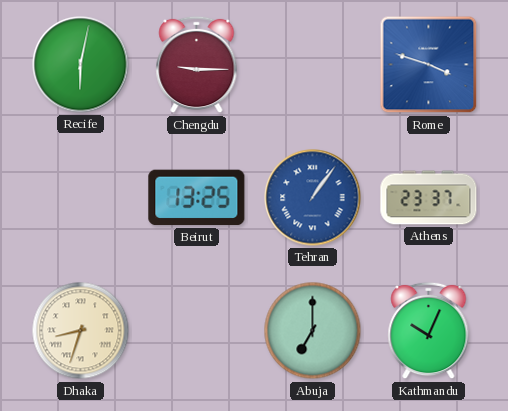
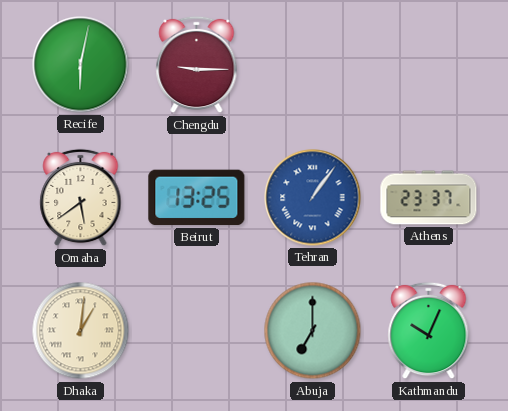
Rome: 3:48 -> none (429, 65)
Omaha: none -> 5:39 (81, 198)
Dhaka: 8:33 -> 1:01 (81, 331)
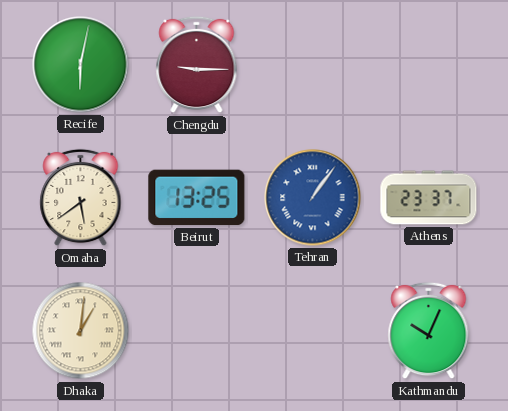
Abuja: 7:00 -> none (313, 331)
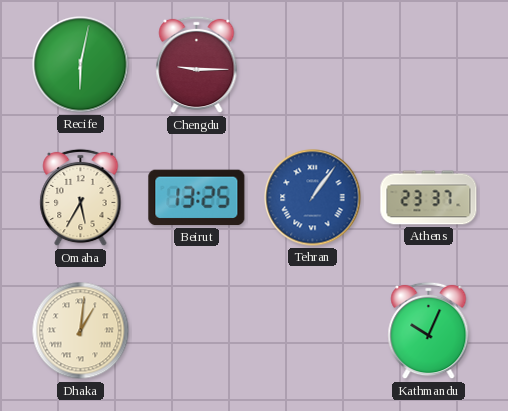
Omaha: 5:39 -> 5:35 (81, 198)
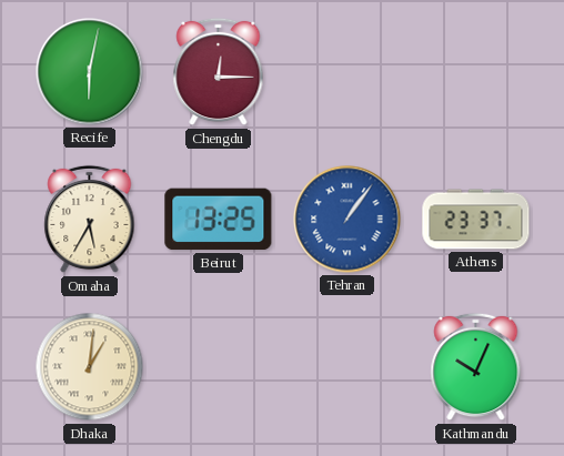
Chengdu: 9:15 -> 12:15 (219, 72)
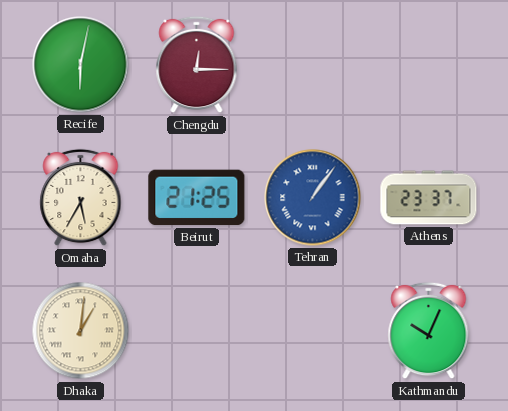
Beirut: 13:25 -> 21:25 (197, 198)
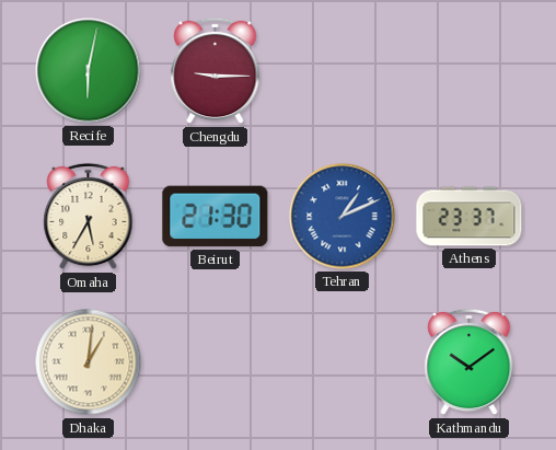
Chengdu: 12:15 -> 9:15 (216, 71)
Beirut: 21:25 -> 21:30 (216, 217)
Tehran: 1:06 -> 1:11 (343, 217)
Kathmandu: 10:04 -> 10:09 (470, 362)
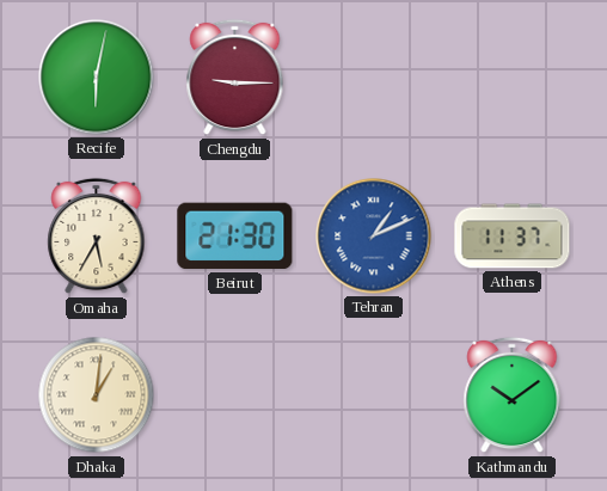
Athens: 23:37 -> 11:37 (513, 237)
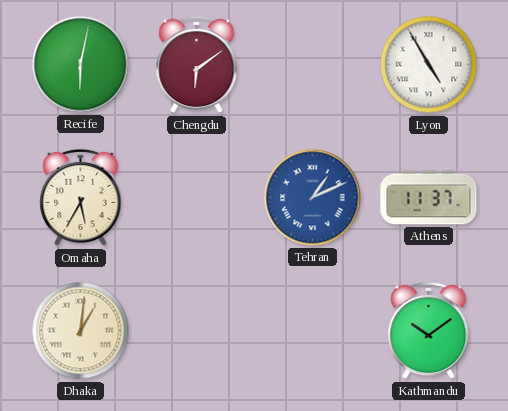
Chengdu: 9:15 -> 6:09 (197, 65)
Lyon: none -> 4:55 (429, 65)
Beirut: 21:30 -> none (235, 237)
